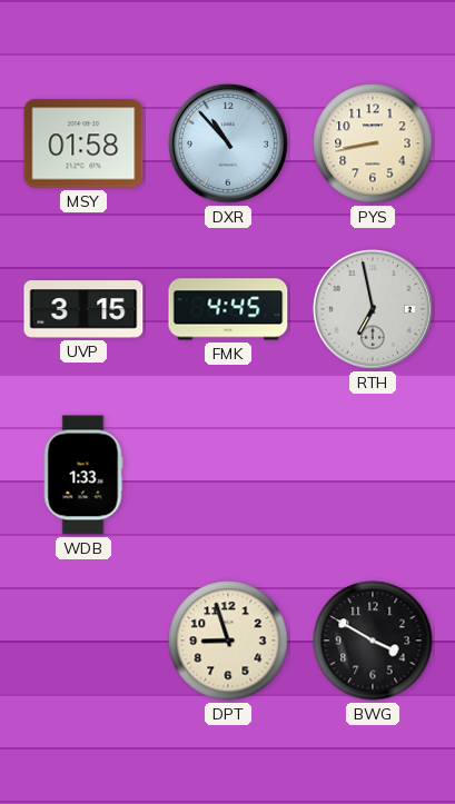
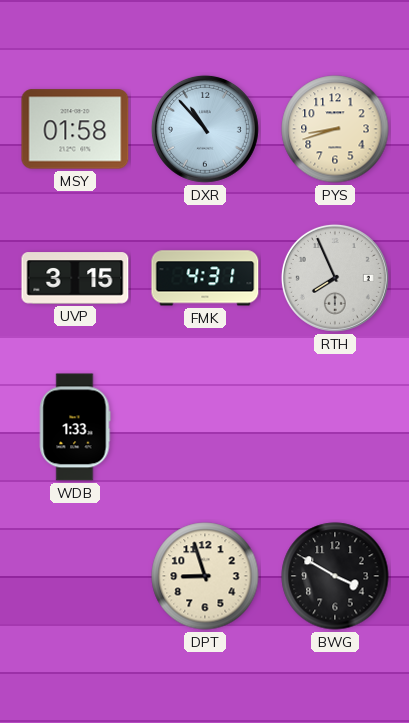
PYS: 8:43 -> 8:42 (335, 129)
FMK: 4:45 -> 4:31 (205, 278)
RTH: 6:58 -> 7:56 (335, 278)
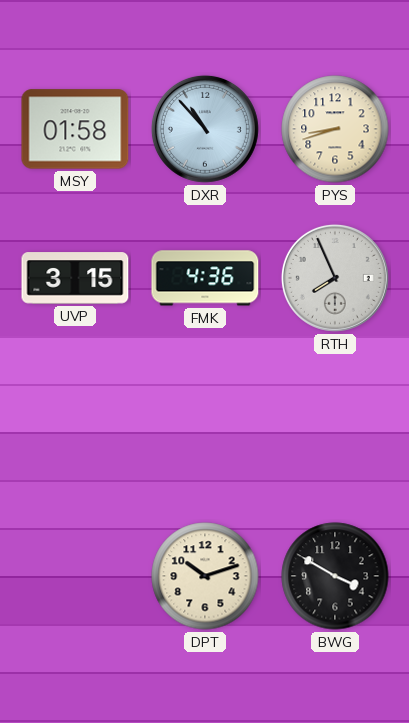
FMK: 4:31 -> 4:36 (205, 278)
WDB: 1:33 -> none (75, 427)
DPT: 8:57 -> 10:12 (205, 576)
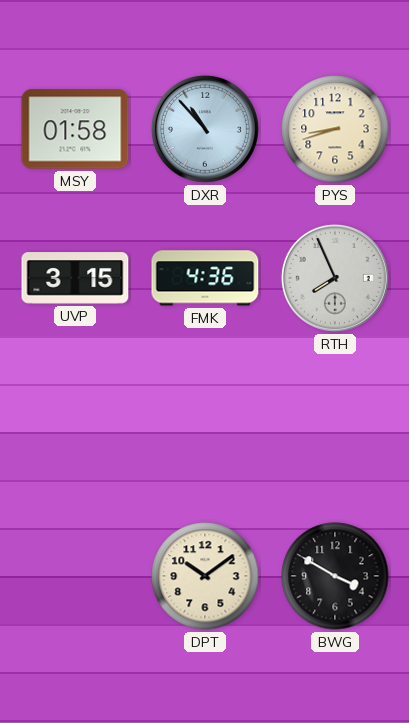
DPT: 10:12 -> 10:09 (205, 576)
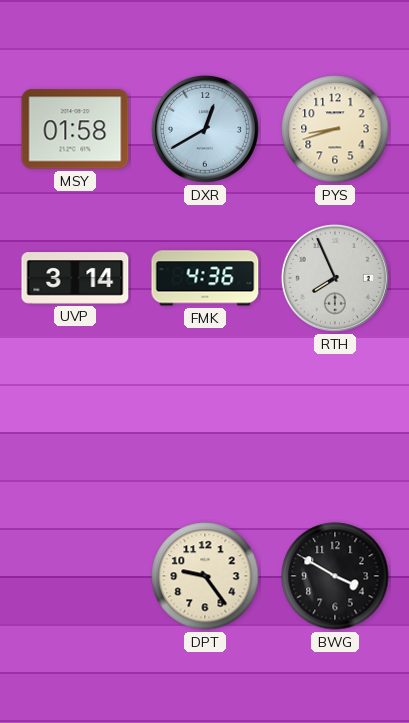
DXR: 10:53 -> 12:40 (205, 129)
UVP: 3:15 -> 3:14 (75, 278)
DPT: 10:09 -> 9:24 (205, 576)
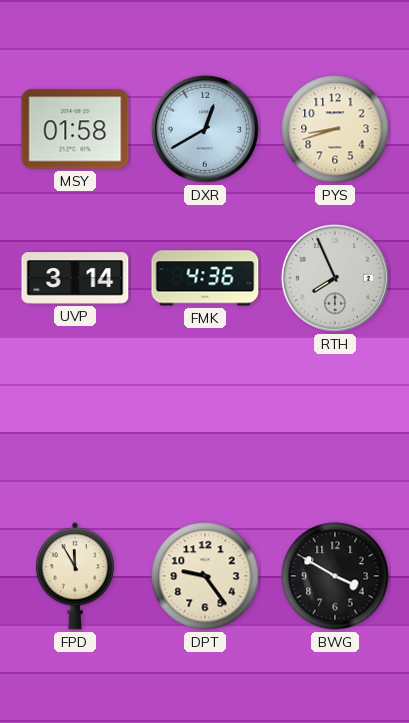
FPD: none -> 11:55 (75, 576)
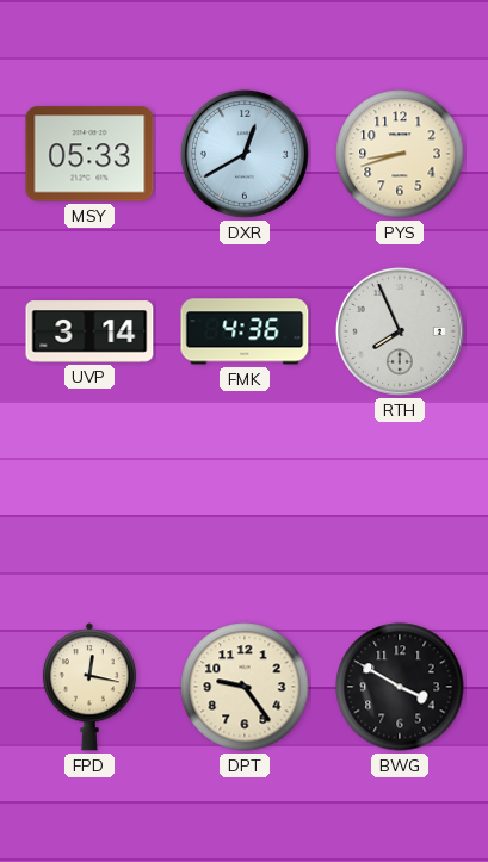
MSY: 01:58 -> 05:33 (89, 154)
FPD: 11:55 -> 12:17 (89, 687)
